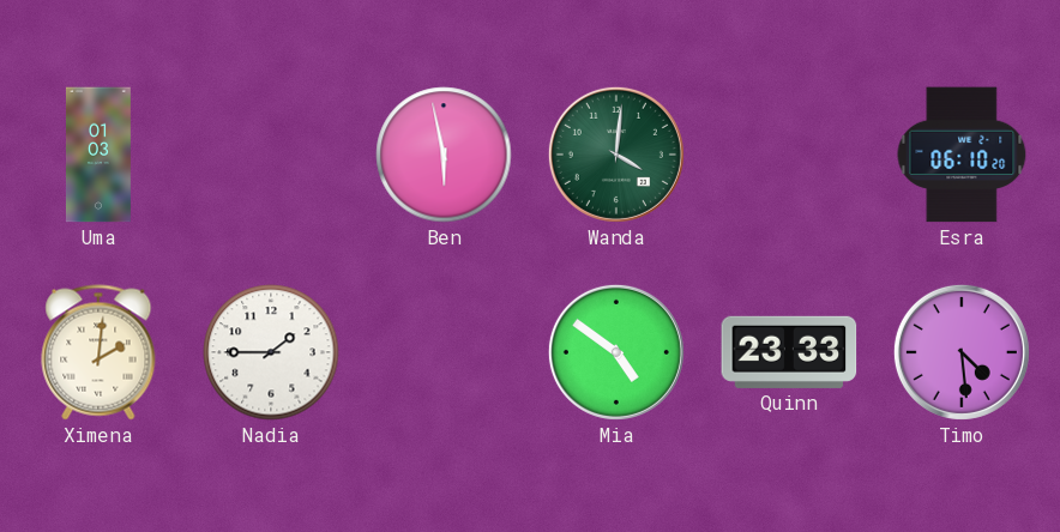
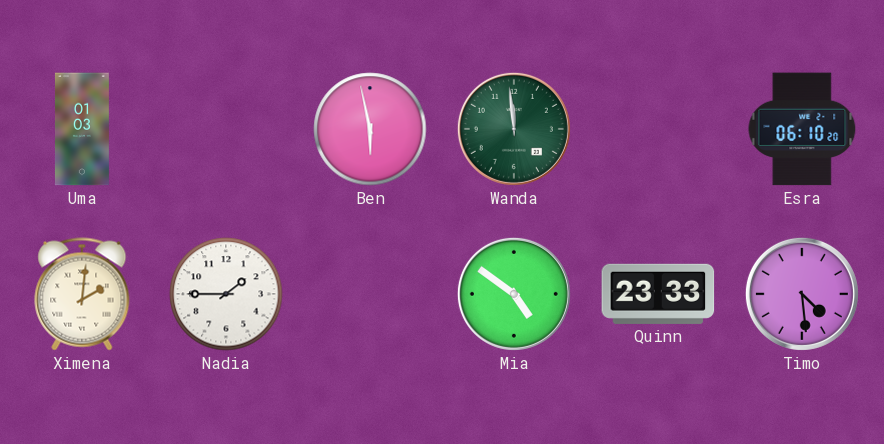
Wanda: 4:01 -> 11:59 (514, 129)
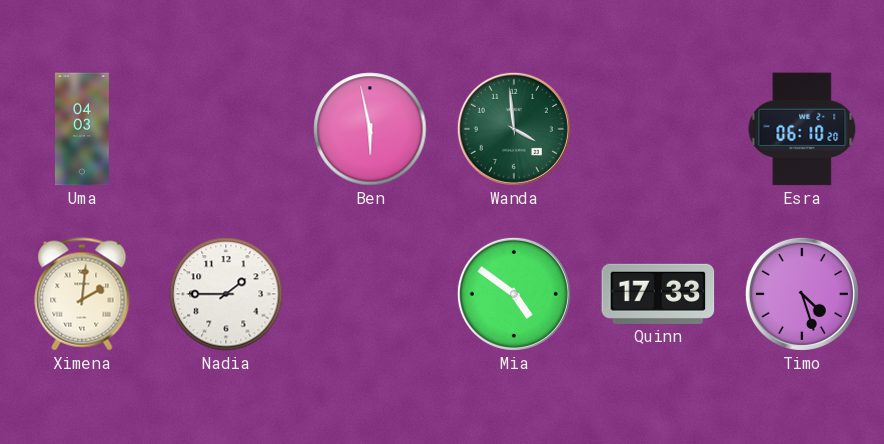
Uma: 01:03 -> 04:03 (82, 129)
Wanda: 11:59 -> 3:59 (514, 129)
Quinn: 23:33 -> 17:33 (658, 294)
Timo: 4:29 -> 4:27 (802, 294)
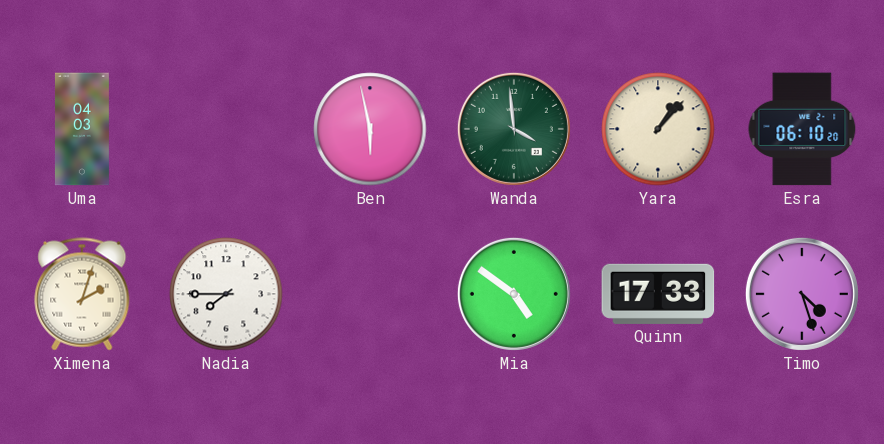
Yara: none -> 1:07 (658, 129)
Ximena: 2:01 -> 2:03 (82, 294)
Nadia: 1:45 -> 7:45 (226, 294)
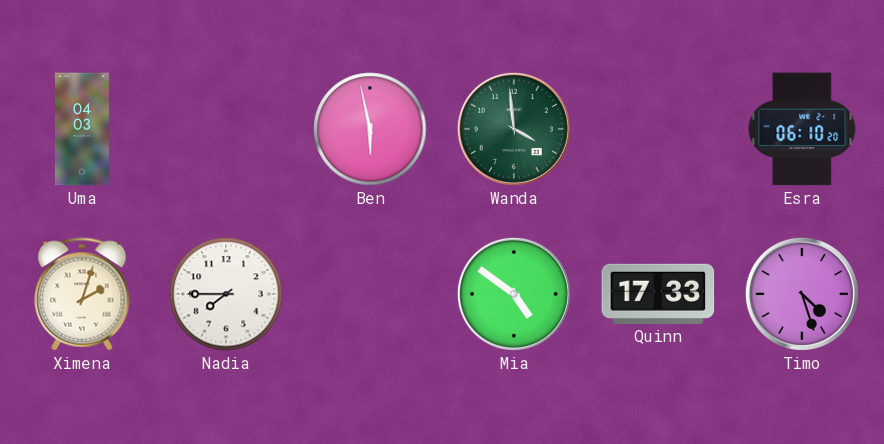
Yara: 1:07 -> none (658, 129)
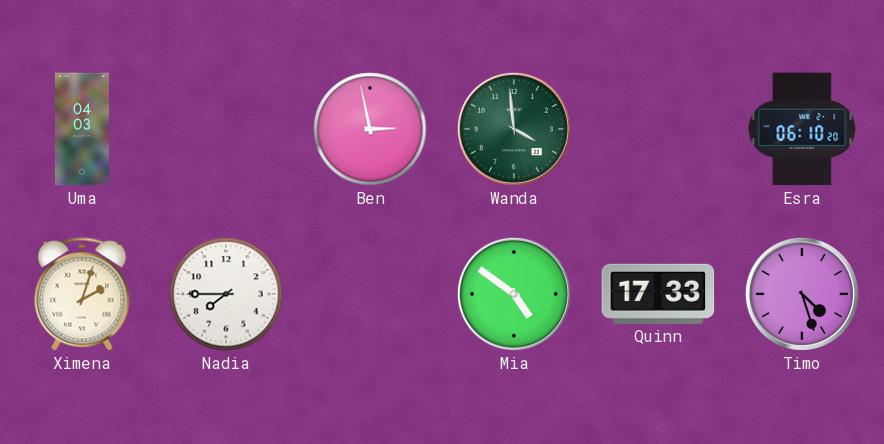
Ben: 5:58 -> 2:58 (370, 129)
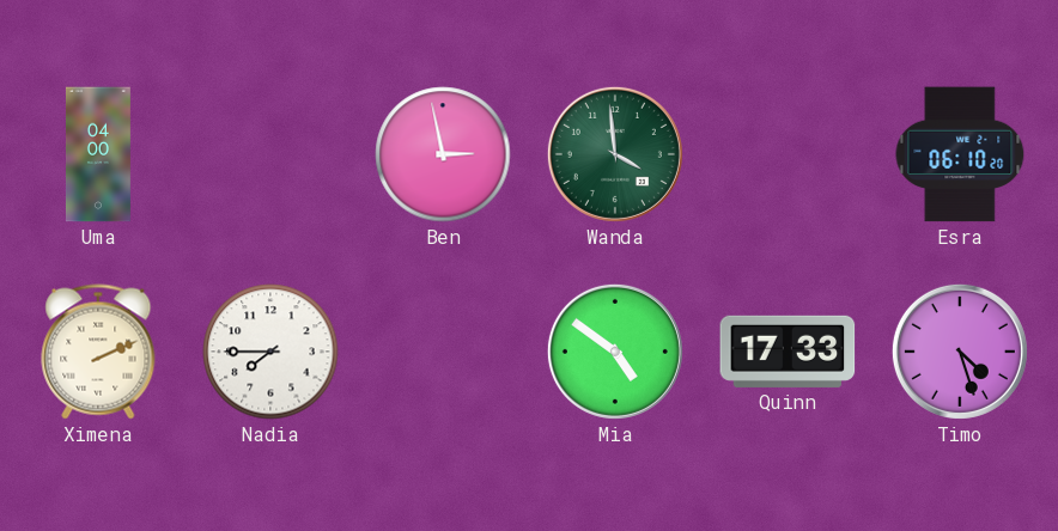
Uma: 04:03 -> 04:00 (98, 154)
Ximena: 2:03 -> 2:11 (98, 352)
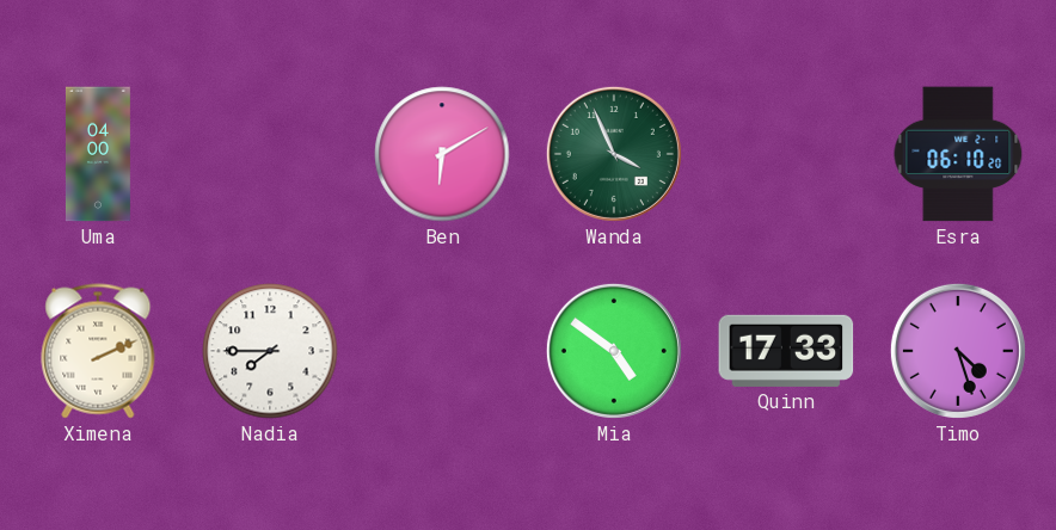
Ben: 2:58 -> 6:10 (442, 154)
Wanda: 3:59 -> 3:56 (614, 154)
